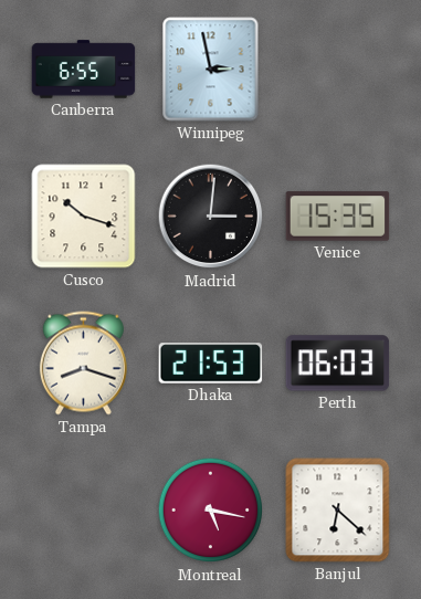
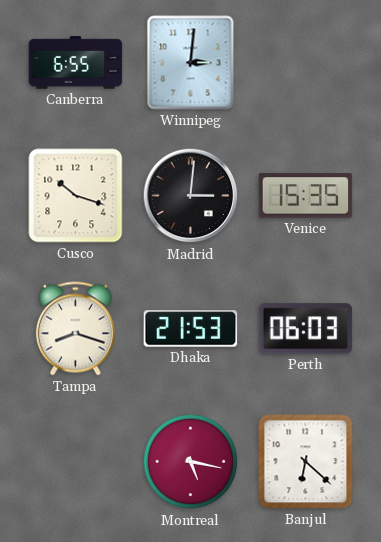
Winnipeg: 2:58 -> 3:01 (191, 63)
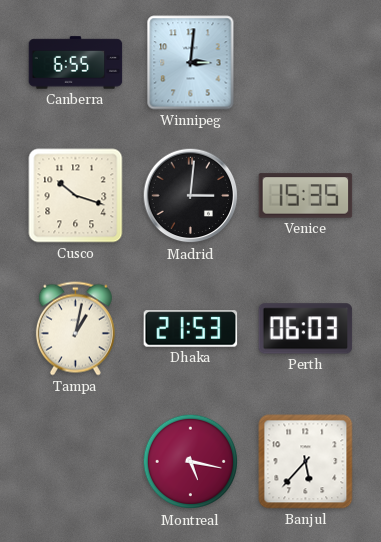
Tampa: 8:18 -> 1:02 (75, 329)
Banjul: 6:22 -> 5:37 (306, 462)
